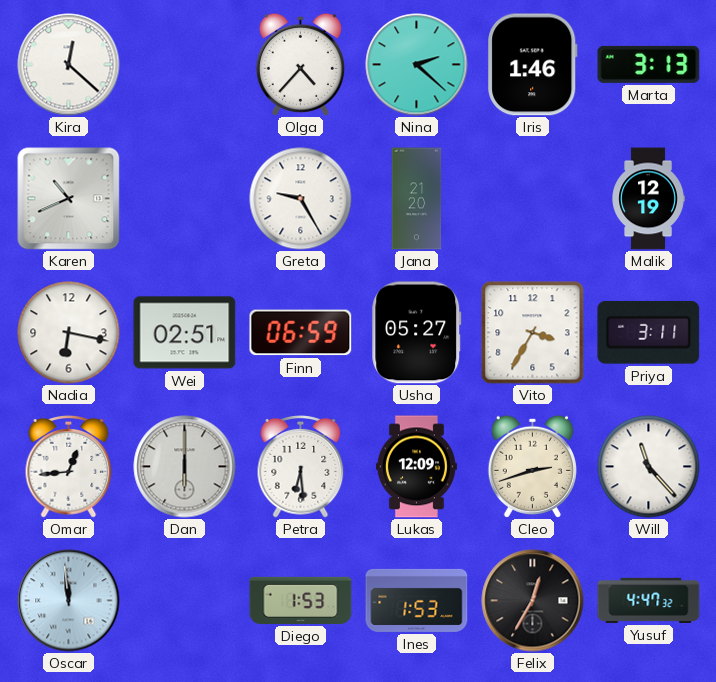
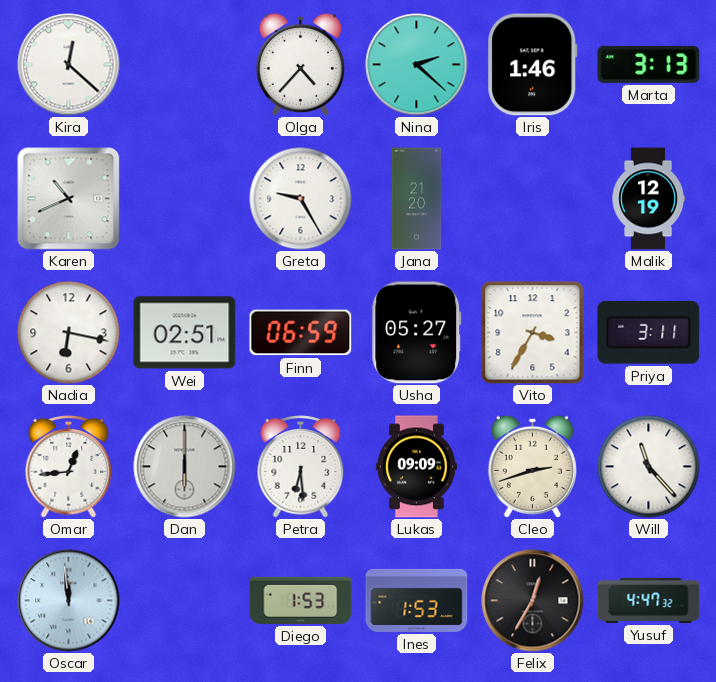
Lukas: 12:09 -> 09:09 (416, 467)
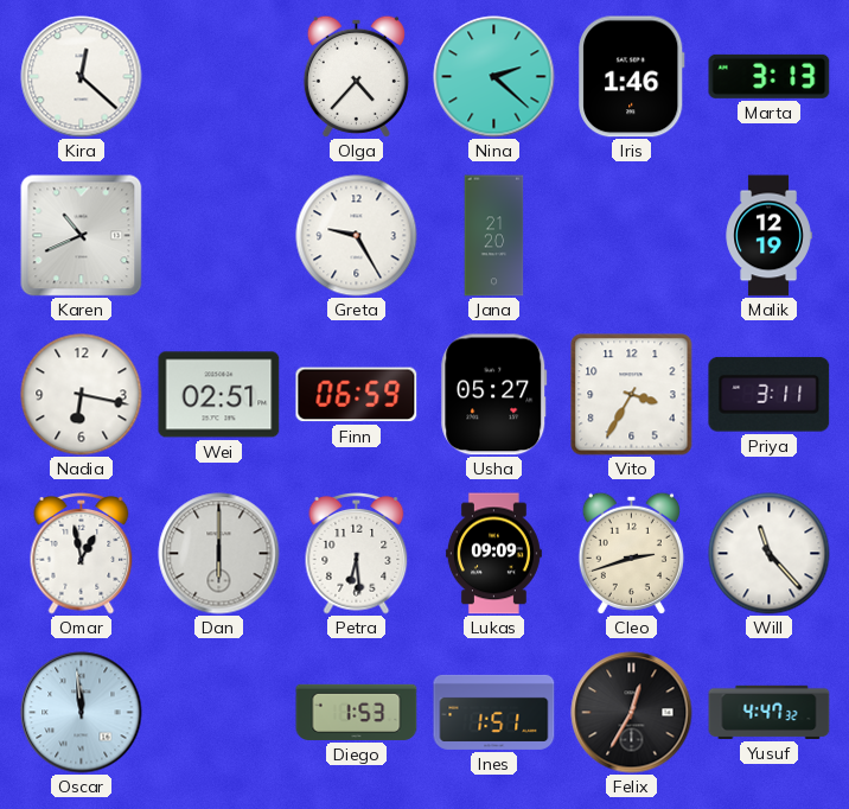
Omar: 12:44 -> 12:58 (82, 554)
Ines: 1:53 -> 1:51 (494, 712)
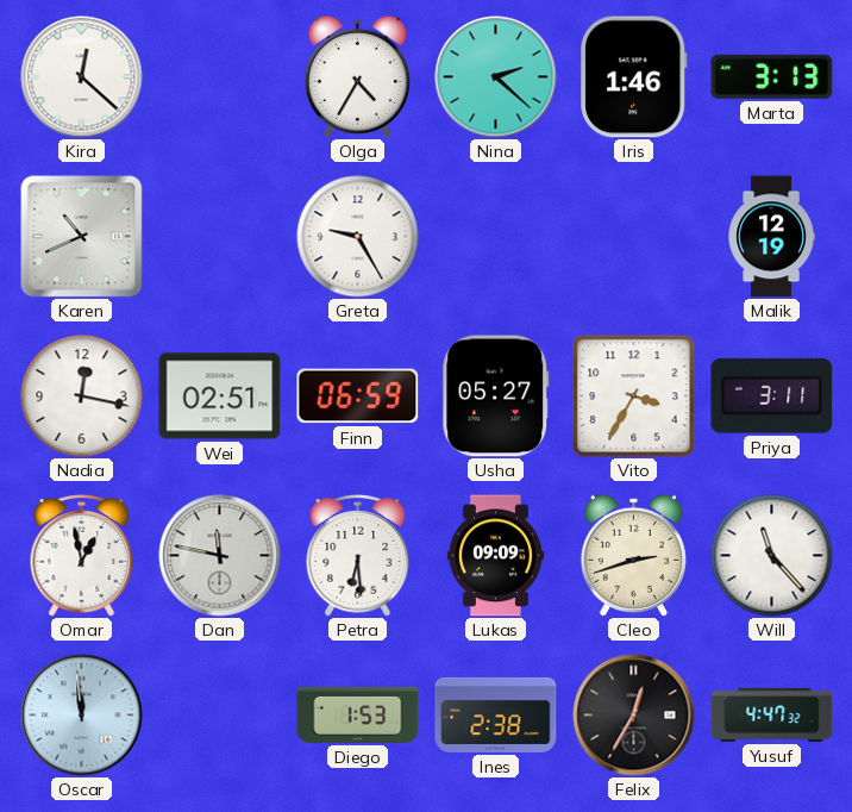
Olga: 4:37 -> 4:35 (357, 76)
Jana: 21:20 -> none (494, 236)
Nadia: 6:17 -> 12:17 (82, 396)
Dan: 6:00 -> 11:47 (220, 556)
Ines: 1:51 -> 2:38 (496, 714)
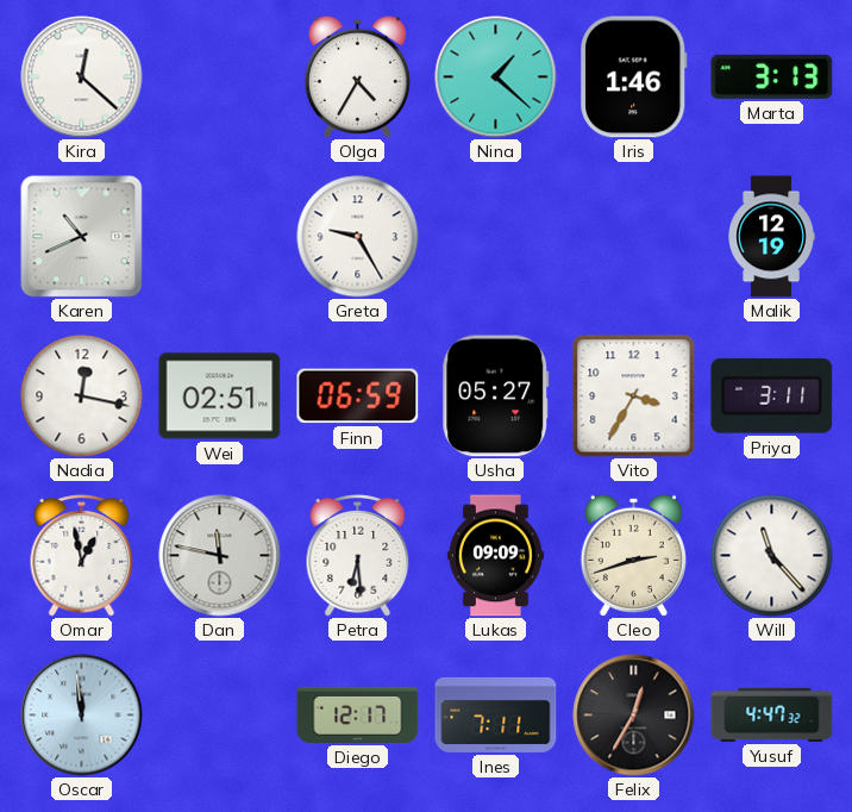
Nina: 2:22 -> 1:22 (496, 77)
Diego: 1:53 -> 12:17 (358, 714)
Ines: 2:38 -> 7:11 (496, 714)
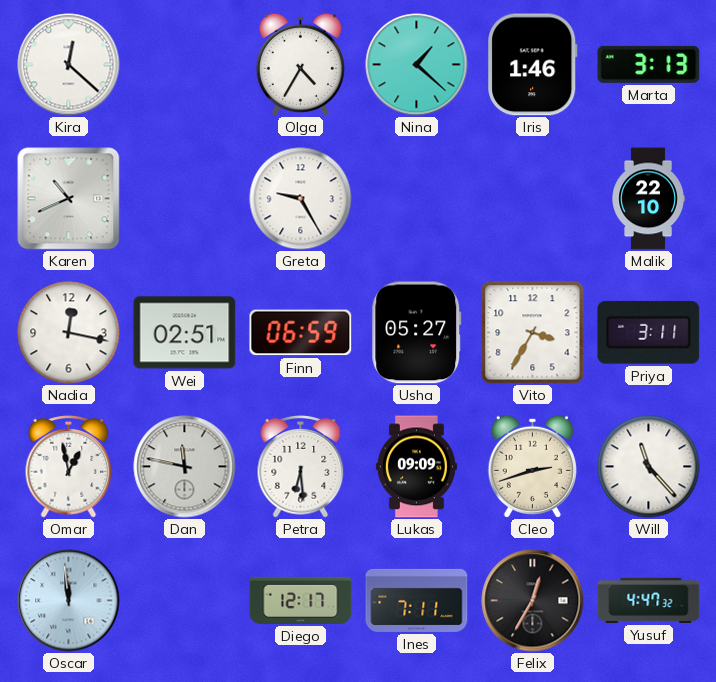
Malik: 12:19 -> 22:10 (648, 199)
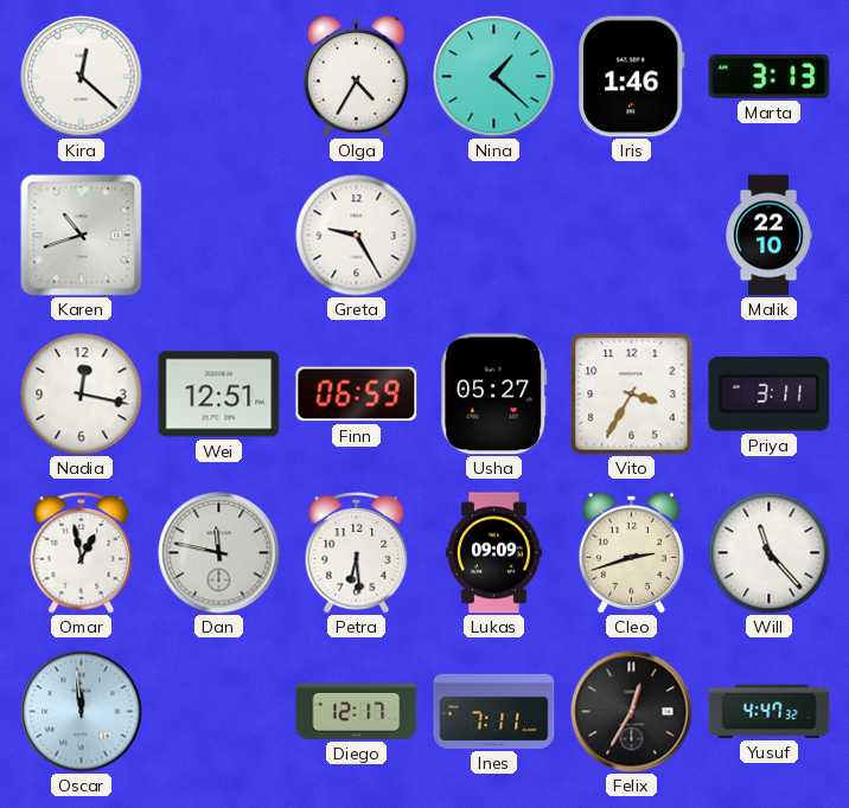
Karen: 10:41 -> 10:42 (82, 236)
Wei: 02:51 -> 12:51 (219, 395)
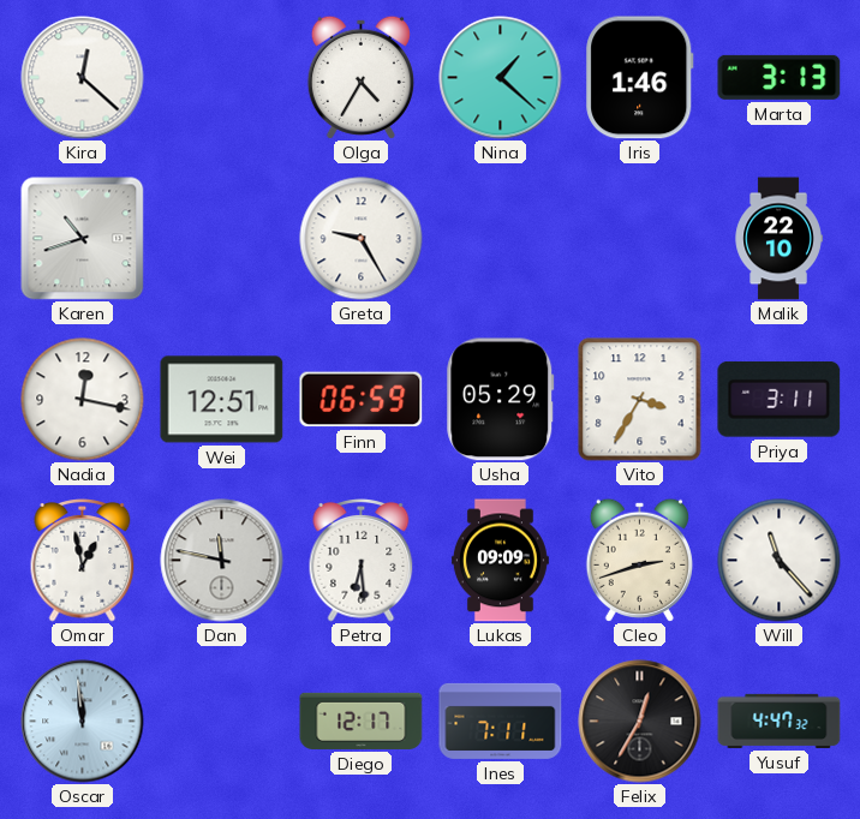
Usha: 05:27 -> 05:29 (501, 400)
